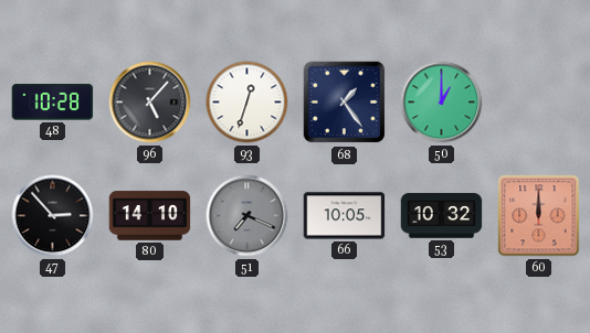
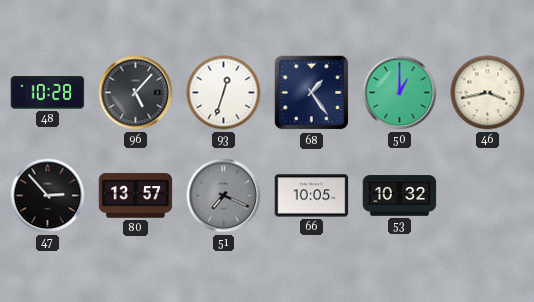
46: none -> 3:43 (488, 93)
80: 14:10 -> 13:57 (136, 196)
60: 12:00 -> none (539, 216)
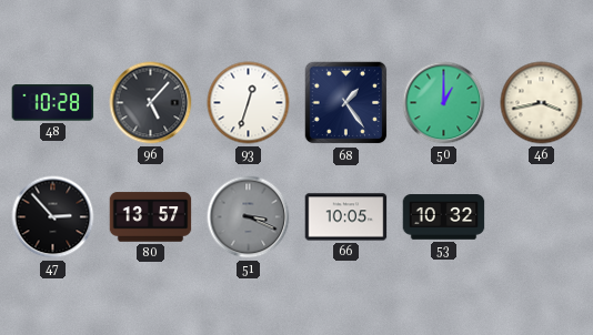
51: 7:19 -> 3:19 (249, 217)
